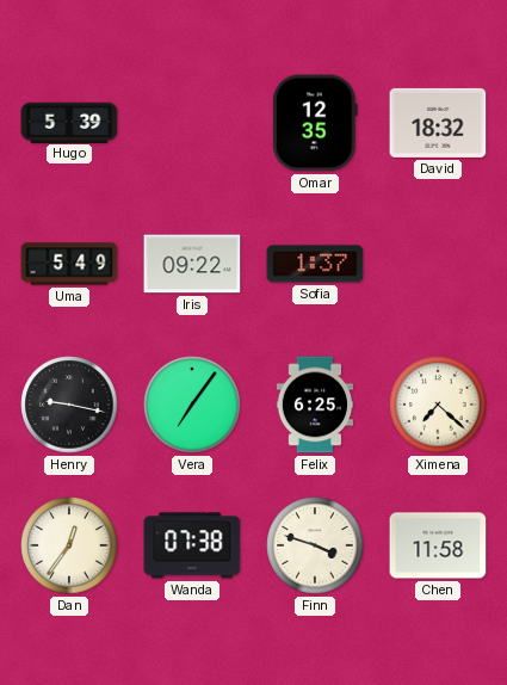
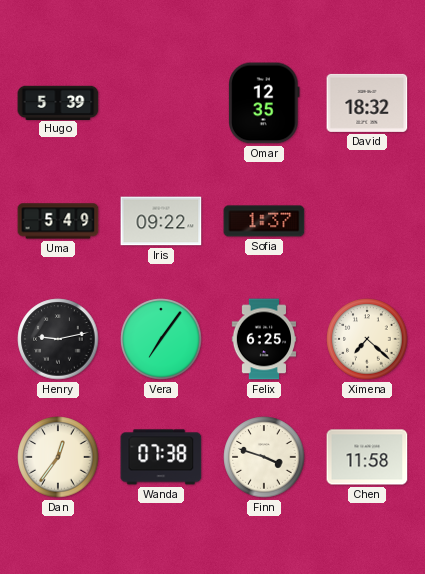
Henry: 9:17 -> 9:13 (58, 339)
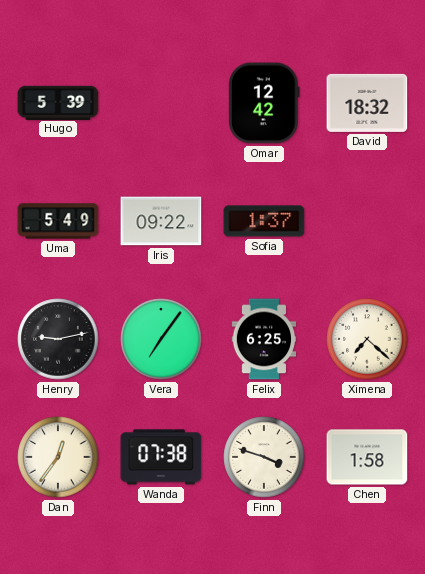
Omar: 12:35 -> 12:42 (265, 103)
Chen: 11:58 -> 1:58 (367, 457)
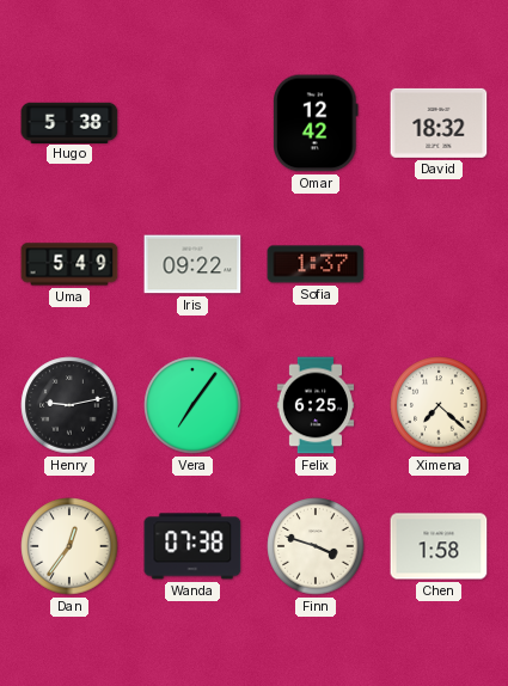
Hugo: 5:39 -> 5:38 (69, 122)
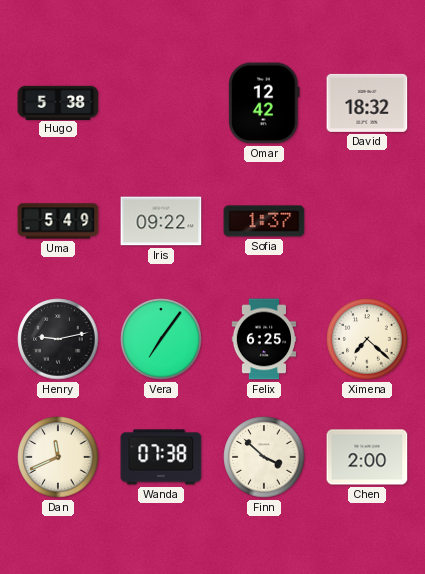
Dan: 12:36 -> 11:41 (58, 457)
Finn: 3:48 -> 3:52 (264, 457)
Chen: 1:58 -> 2:00 (367, 457)
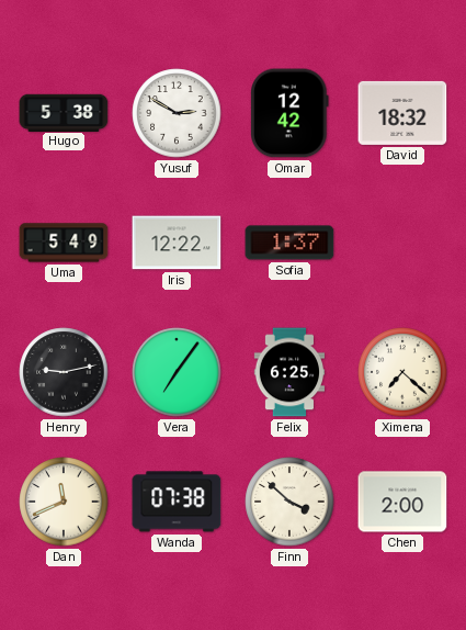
Yusuf: none -> 2:50 (177, 113)
Iris: 09:22 -> 12:22 (177, 243)
